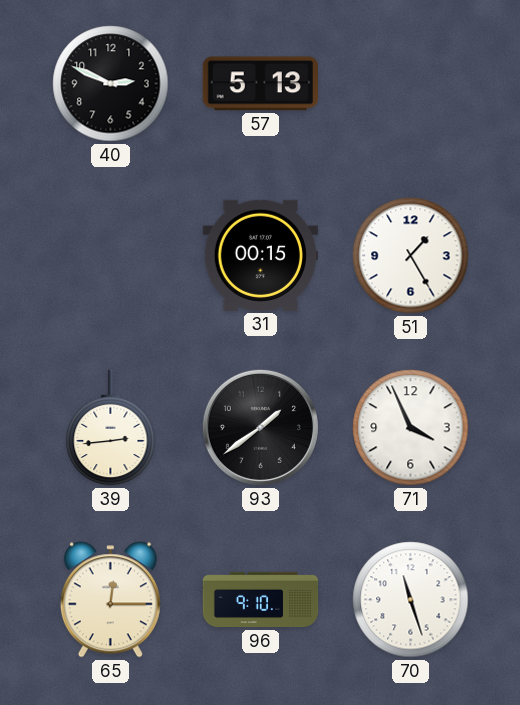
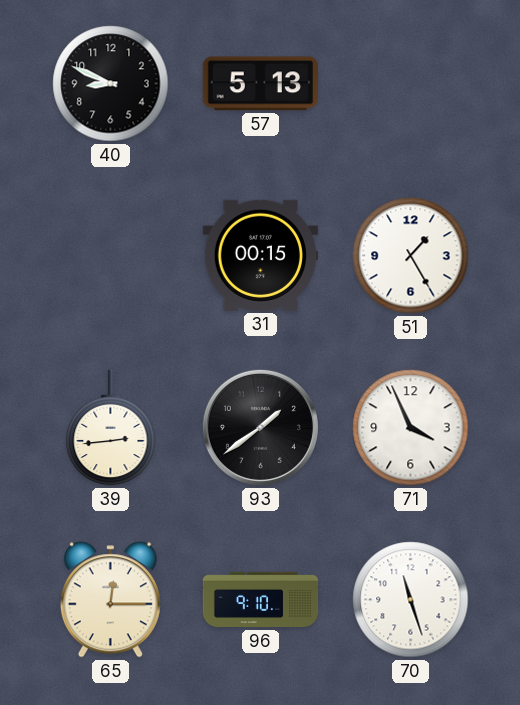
40: 2:49 -> 8:49 (111, 84)
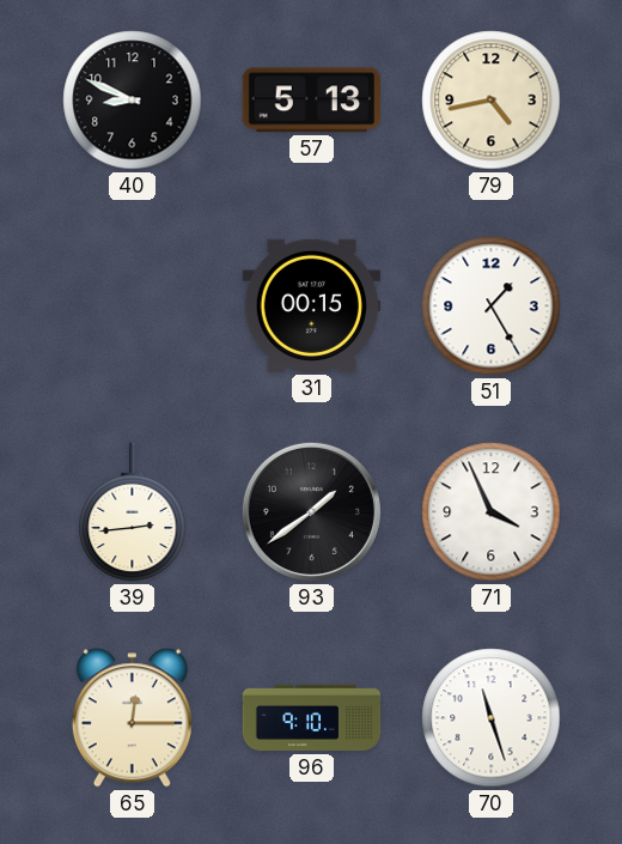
79: none -> 4:43 (492, 101)
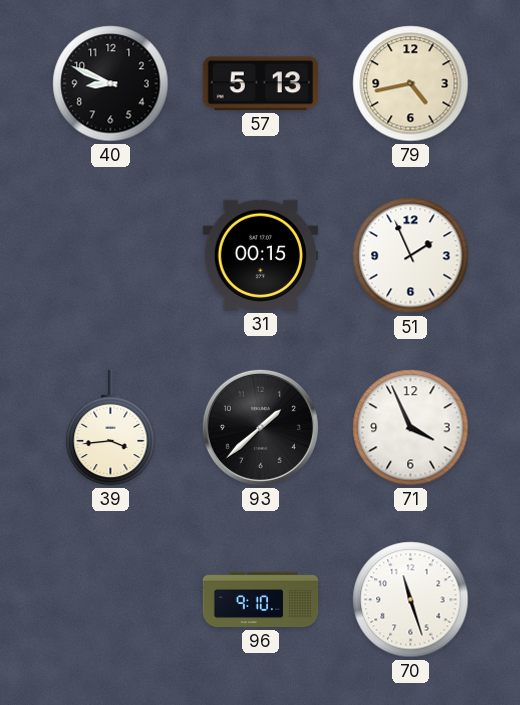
51: 1:25 -> 1:56 (411, 256)
39: 2:44 -> 3:44 (111, 428)
93: 1:39 -> 1:38 (260, 427)
65: 12:15 -> none (132, 718)
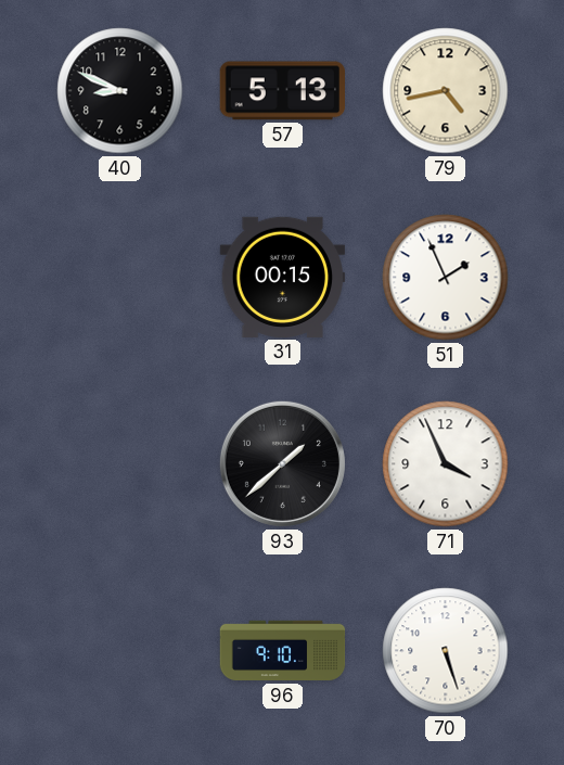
39: 3:44 -> none (111, 428)
70: 11:27 -> 5:27 (446, 651)
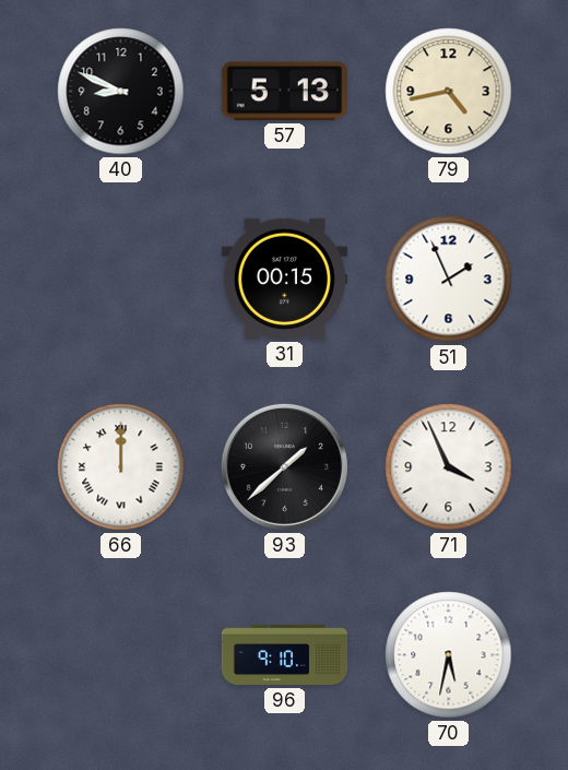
66: none -> 12:00 (121, 467)
70: 5:27 -> 5:32 (449, 655)
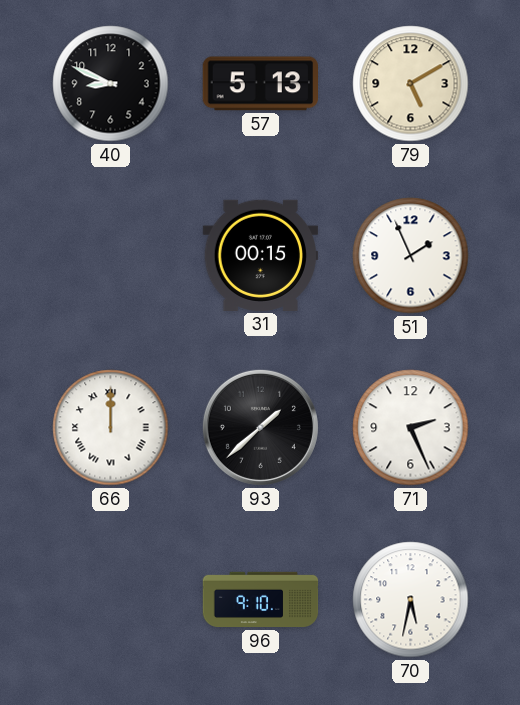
79: 4:43 -> 5:10 (411, 84)
71: 3:56 -> 2:26 (411, 428)
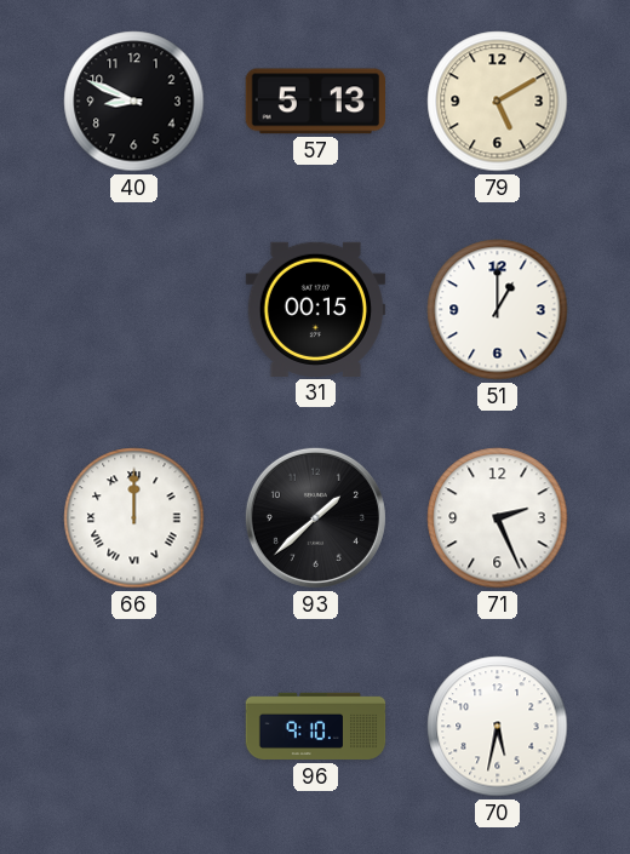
51: 1:56 -> 1:00 (498, 310)
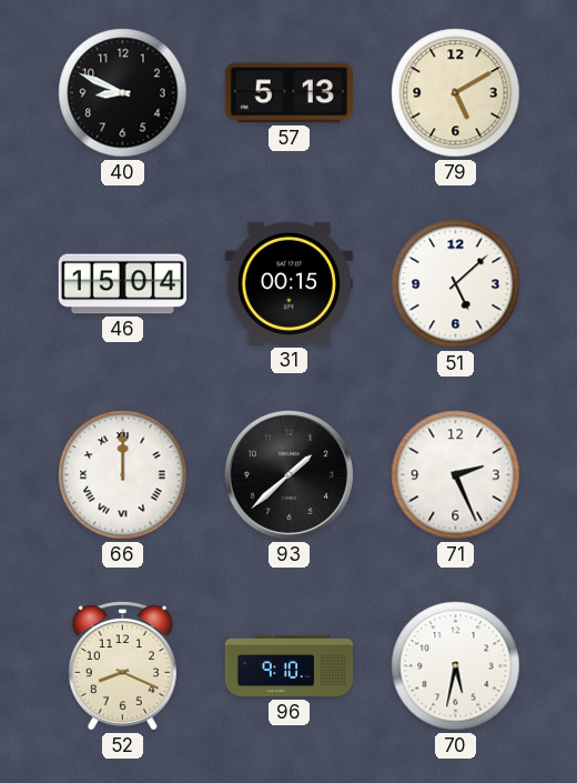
46: none -> 15:04 (123, 284)
51: 1:00 -> 5:08 (456, 284)
52: none -> 8:19 (122, 666)
